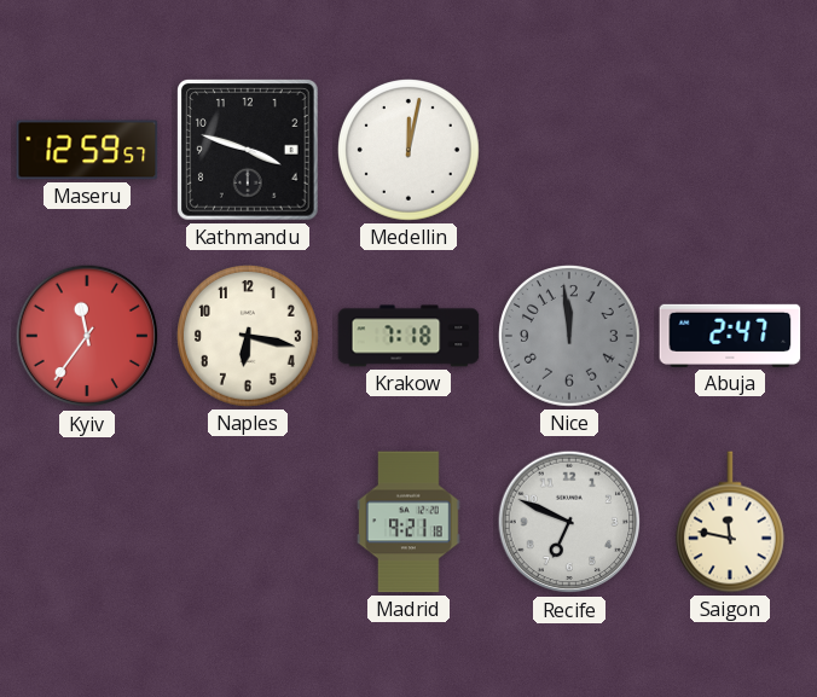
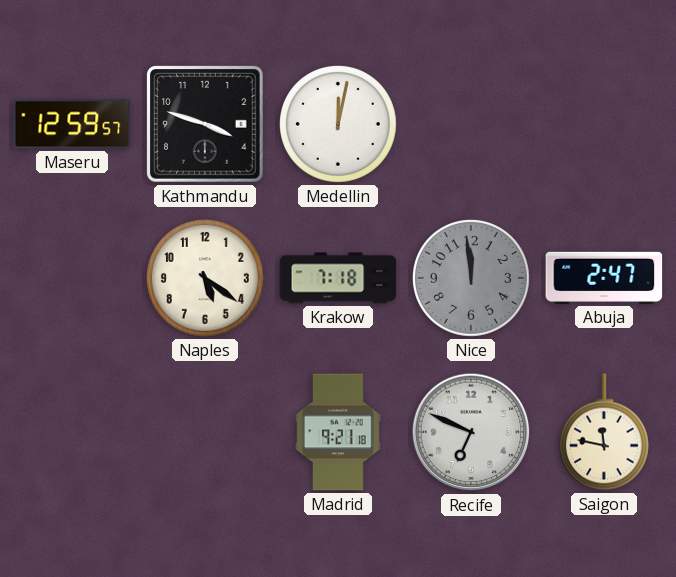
Kyiv: 11:36 -> none (87, 336)
Naples: 6:17 -> 5:21 (206, 279)
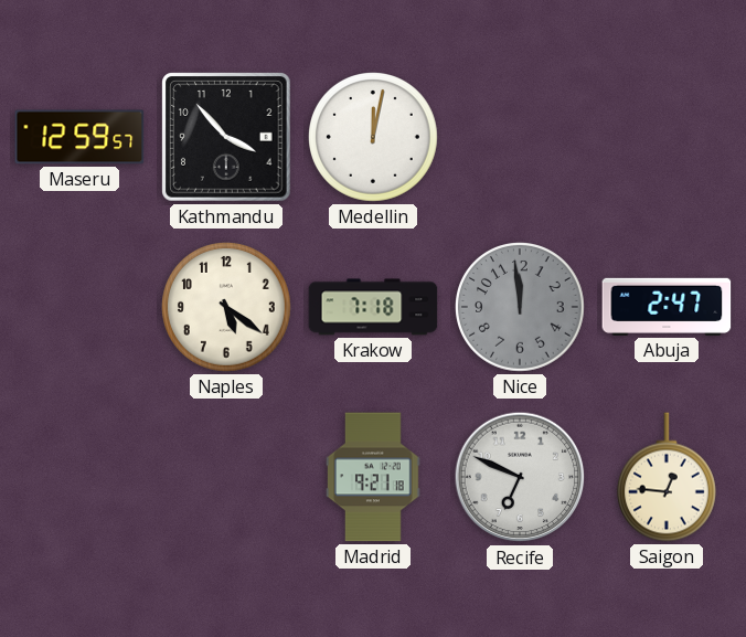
Kathmandu: 3:48 -> 3:53 (226, 137)
Saigon: 11:47 -> 12:46 (667, 477)
